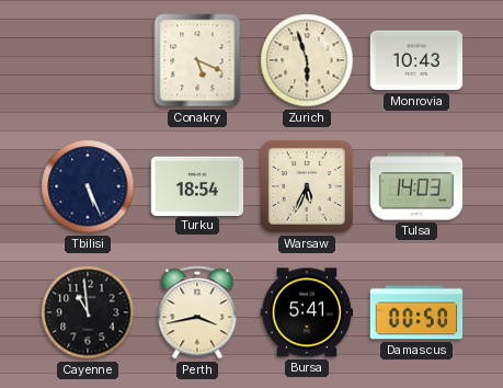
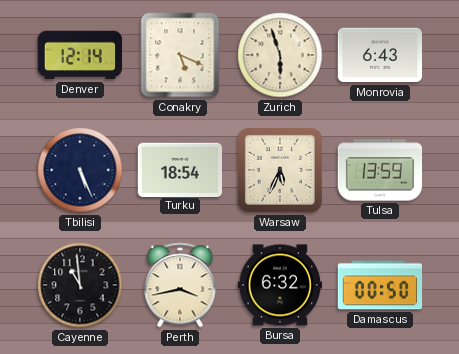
Denver: none -> 12:14 (79, 55)
Monrovia: 10:43 -> 6:43 (380, 55)
Tulsa: 14:03 -> 13:59 (380, 170)
Bursa: 5:41 -> 6:32 (280, 285)
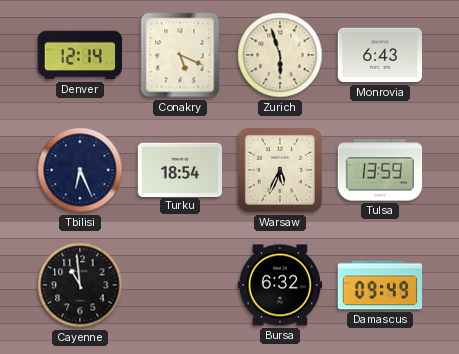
Tbilisi: 5:26 -> 6:26 (80, 170)
Perth: 3:43 -> none (180, 285)
Damascus: 00:50 -> 09:49 (380, 285)
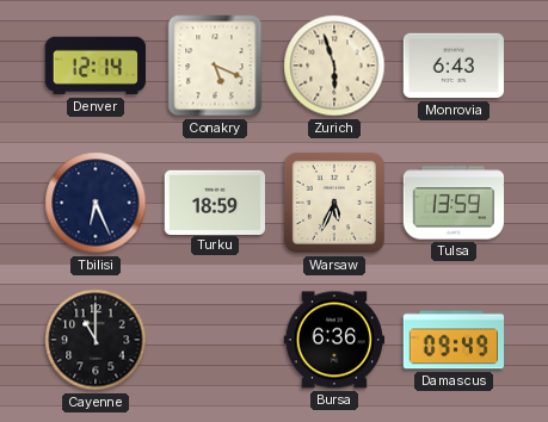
Turku: 18:54 -> 18:59 (215, 201)
Cayenne: 10:59 -> 11:00 (96, 340)
Bursa: 6:32 -> 6:36 (334, 340)
